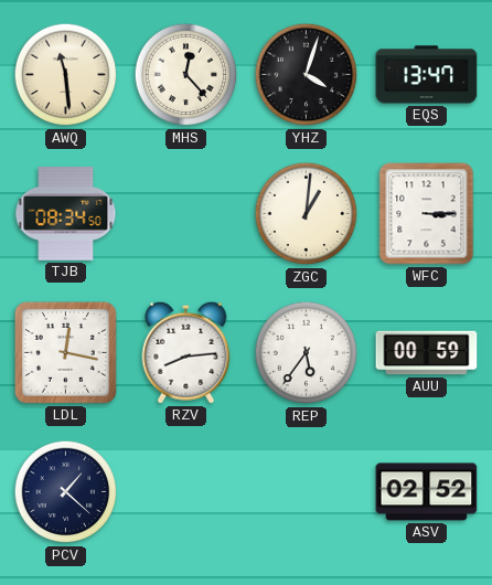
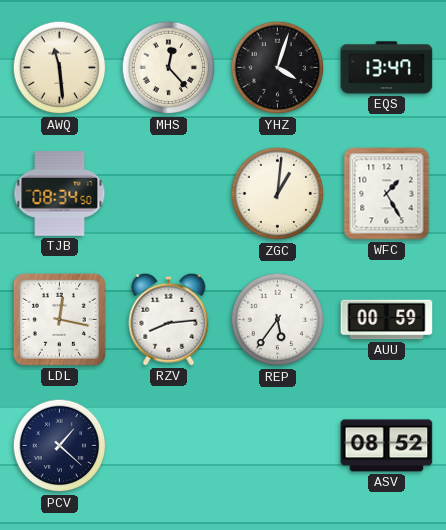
WFC: 3:15 -> 1:25 (387, 194)
ASV: 02:52 -> 08:52 (387, 446)
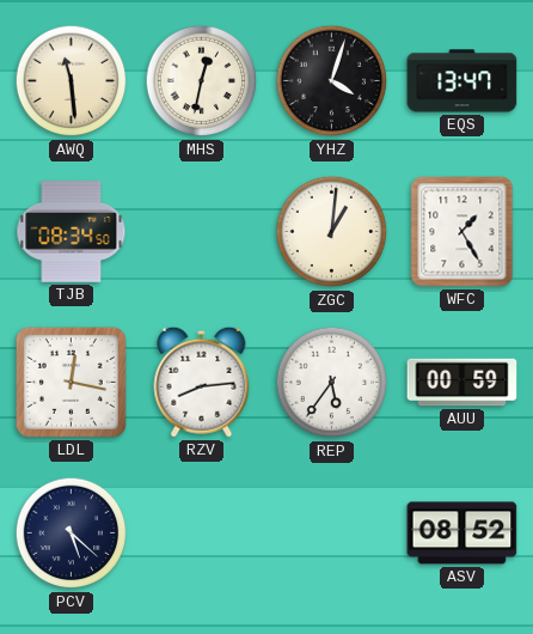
MHS: 12:23 -> 12:32 (202, 81)
PCV: 1:22 -> 5:22 (72, 534)
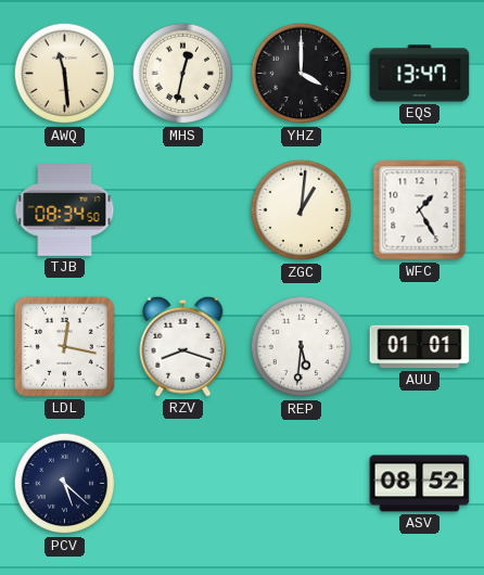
YHZ: 4:03 -> 4:00 (302, 74)
RZV: 8:14 -> 8:18 (183, 346)
REP: 5:36 -> 5:31 (302, 347)
AUU: 00:59 -> 01:01 (420, 347)
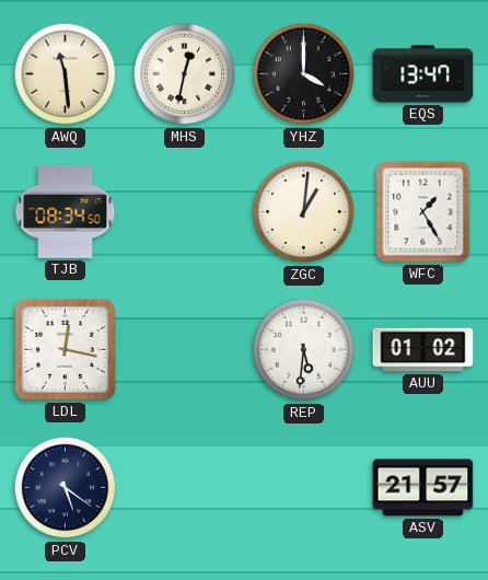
RZV: 8:18 -> none (183, 346)
AUU: 01:01 -> 01:02 (423, 350)
PCV: 5:22 -> 5:21 (66, 488)
ASV: 08:52 -> 21:57 (423, 488)
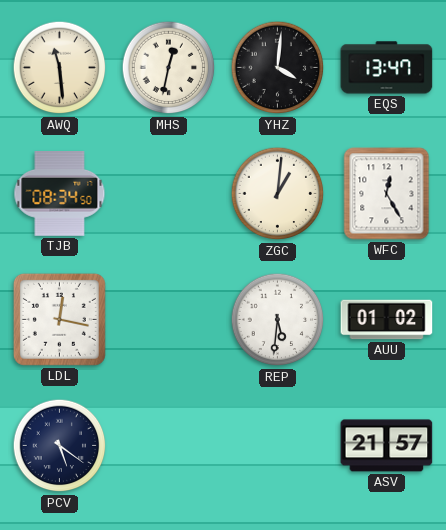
YHZ: 4:00 -> 4:01 (278, 68)
WFC: 1:25 -> 12:25 (387, 194)
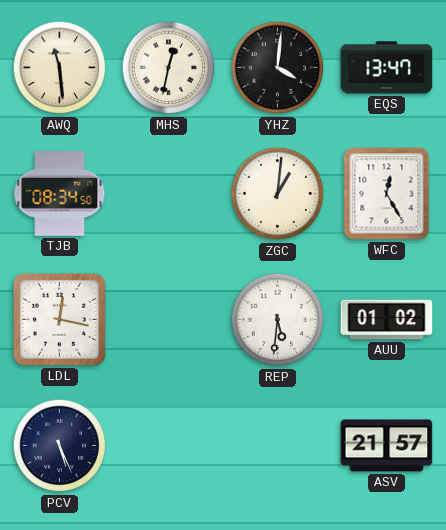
PCV: 5:21 -> 5:26 (60, 446)
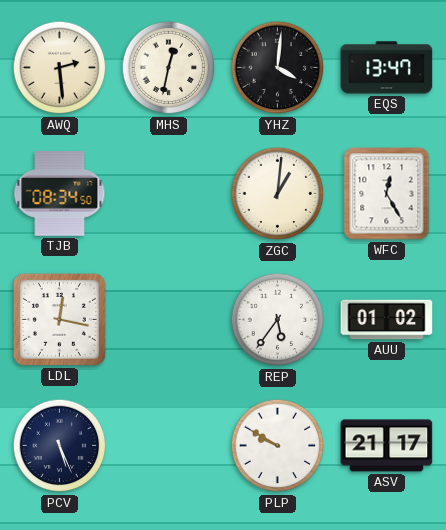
AWQ: 11:29 -> 2:29 (60, 68)
REP: 5:31 -> 5:36 (278, 320)
PLP: none -> 9:50 (278, 446)
ASV: 21:57 -> 21:17 (387, 446)
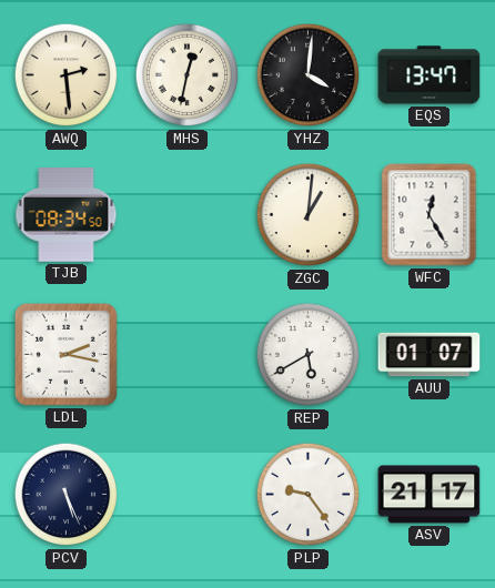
LDL: 12:17 -> 2:17 (65, 354)
REP: 5:36 -> 5:40 (309, 355)
AUU: 01:02 -> 01:07 (430, 355)
PLP: 9:50 -> 9:24 (309, 495)
